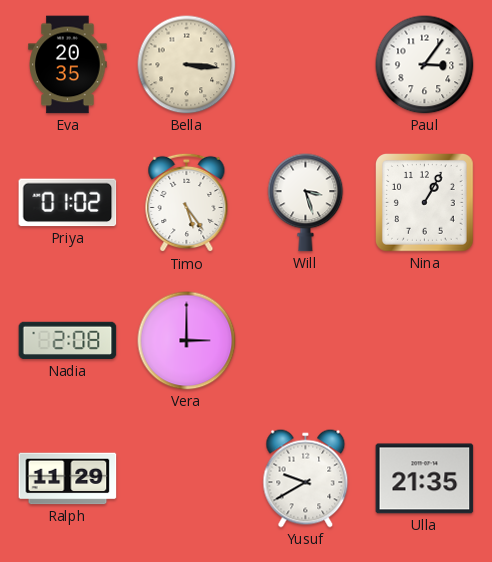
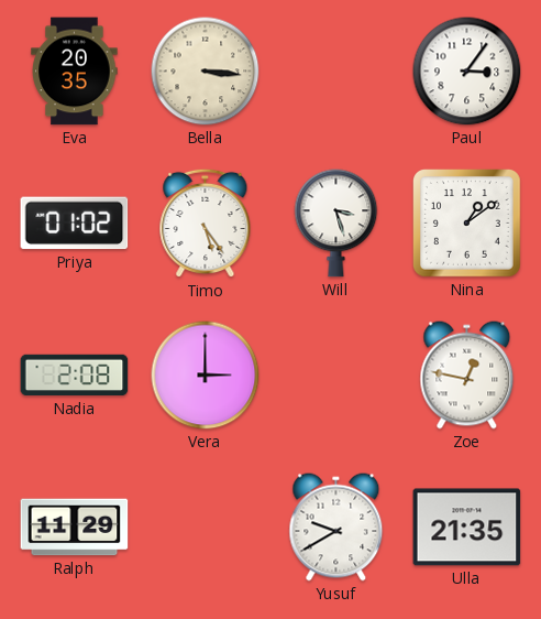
Nina: 1:05 -> 1:09 (467, 224)
Zoe: none -> 12:47 (467, 376)
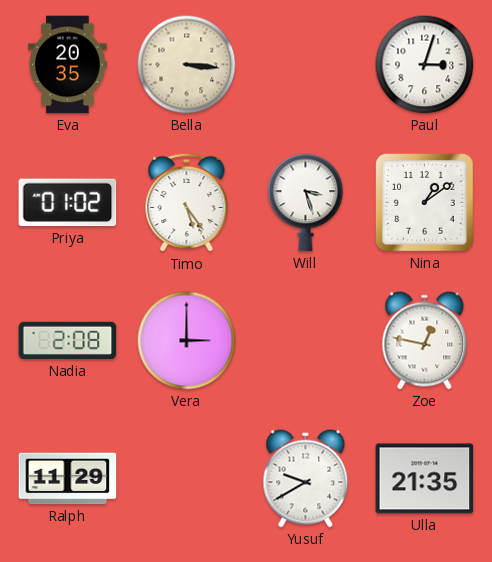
Paul: 3:06 -> 3:03 (425, 65)
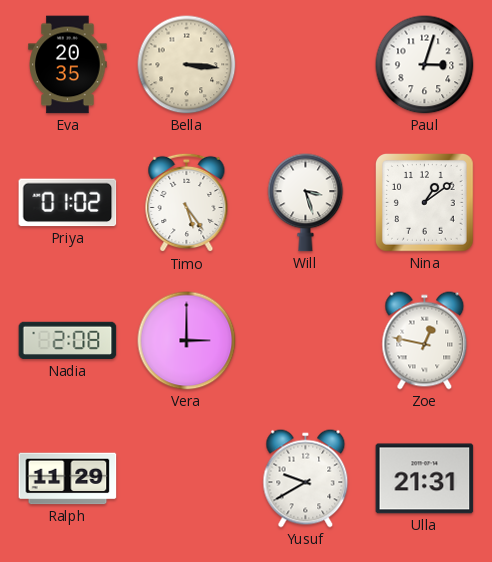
Ulla: 21:35 -> 21:31 (425, 479)
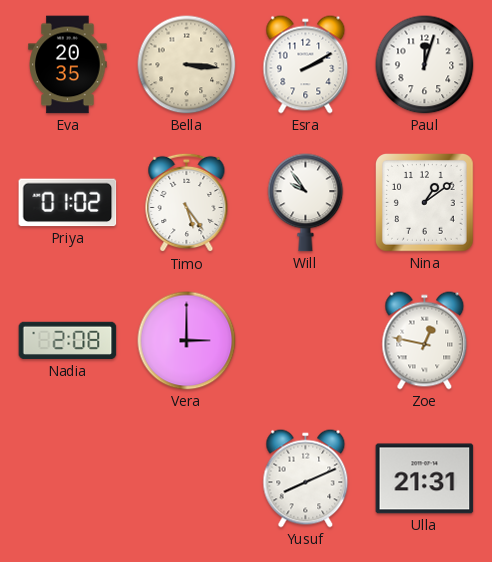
Esra: none -> 2:10 (306, 65)
Paul: 3:03 -> 12:03 (425, 65)
Will: 3:27 -> 9:54 (306, 203)
Ralph: 11:29 -> none (68, 479)
Yusuf: 9:40 -> 8:11 (306, 479)
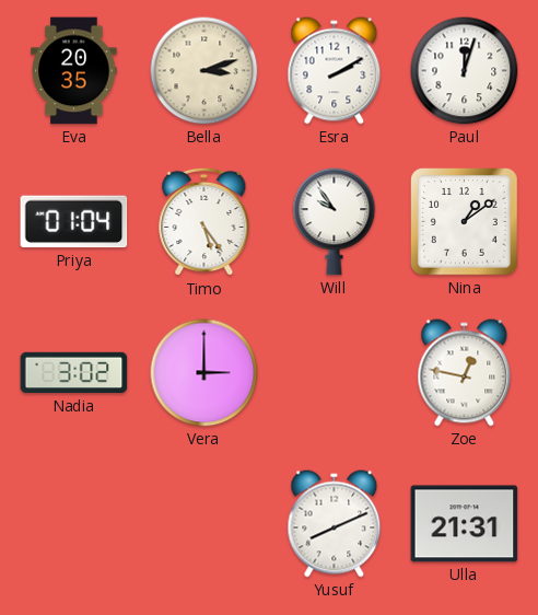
Bella: 3:16 -> 3:12 (204, 71)
Priya: 01:02 -> 01:04 (74, 222)
Nadia: 2:08 -> 3:02 (74, 373)
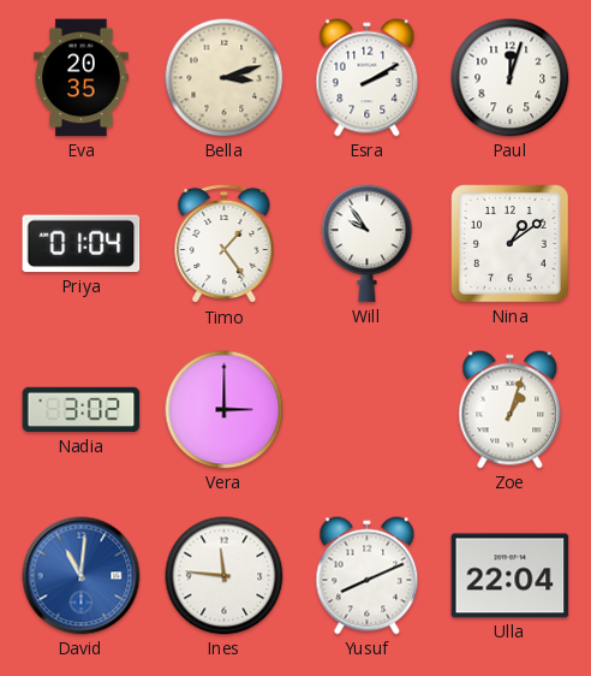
Timo: 5:24 -> 1:24 (225, 244)
Zoe: 12:47 -> 1:03 (511, 410)
David: none -> 11:01 (82, 576)
Ines: none -> 11:46 (225, 576)
Ulla: 21:31 -> 22:04 (511, 576)
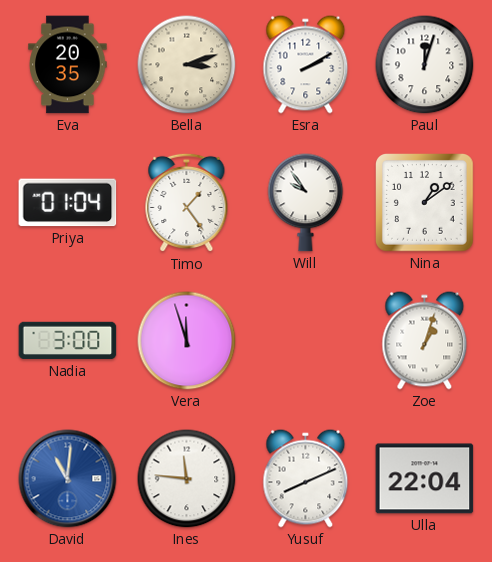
Nadia: 3:02 -> 3:00 (68, 341)
Vera: 3:00 -> 11:57 (187, 341)
